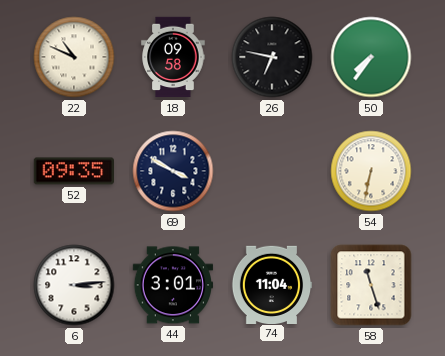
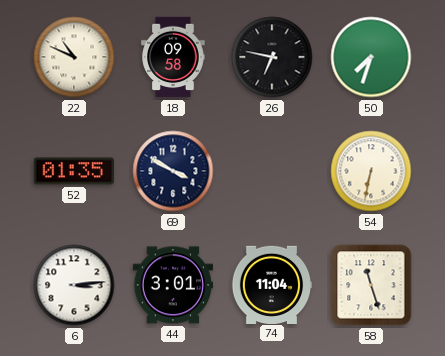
50: 7:36 -> 7:33 (371, 57)
52: 09:35 -> 01:35 (74, 171)
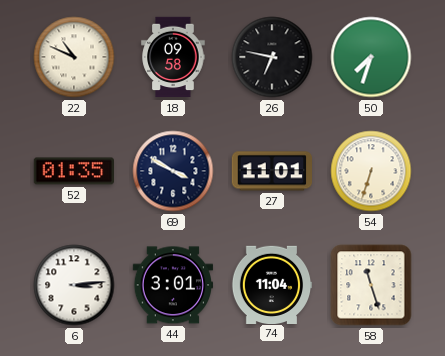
27: none -> 11:01 (272, 171)
54: 6:32 -> 6:33 (371, 171)
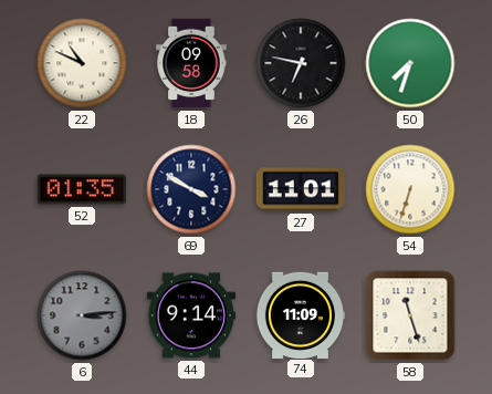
6 dial: white -> grey (82, 315)
44: 3:01 -> 9:14 (191, 315)
74: 11:04 -> 11:09 (301, 314)
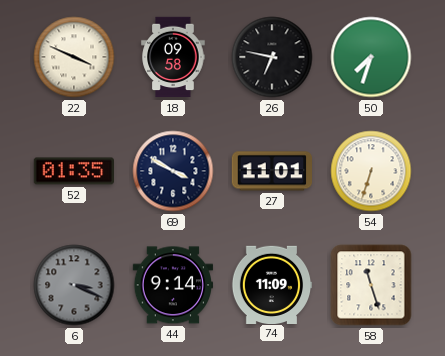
22: 10:49 -> 3:49 (74, 57)
6: 3:14 -> 3:19 (74, 285)
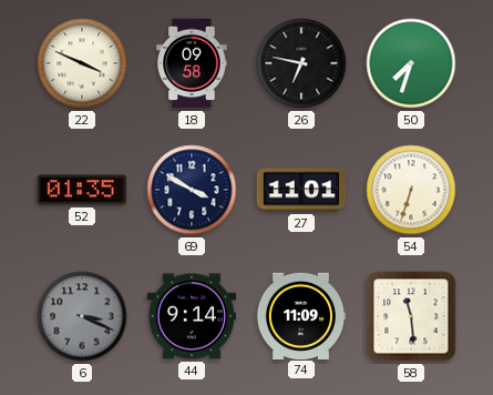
58: 11:27 -> 11:29 (411, 316)
